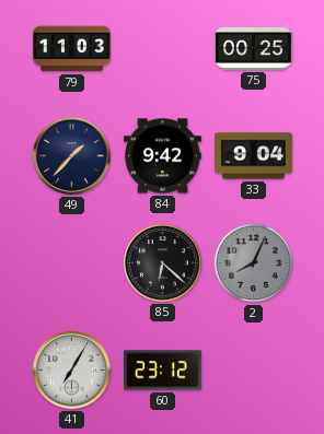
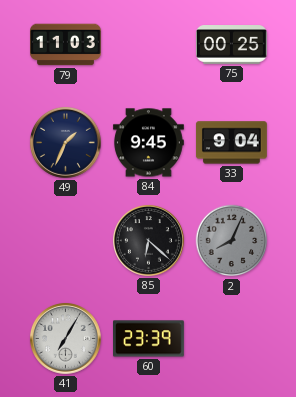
49: 1:37 -> 1:34 (66, 143)
84: 9:42 -> 9:45 (149, 143)
60: 23:12 -> 23:39 (149, 339)
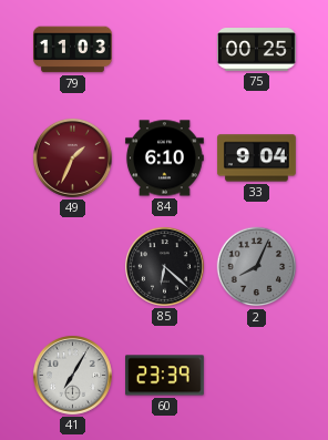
49 dial: navy -> burgundy (73, 158)
84: 9:45 -> 6:10 (165, 158)
